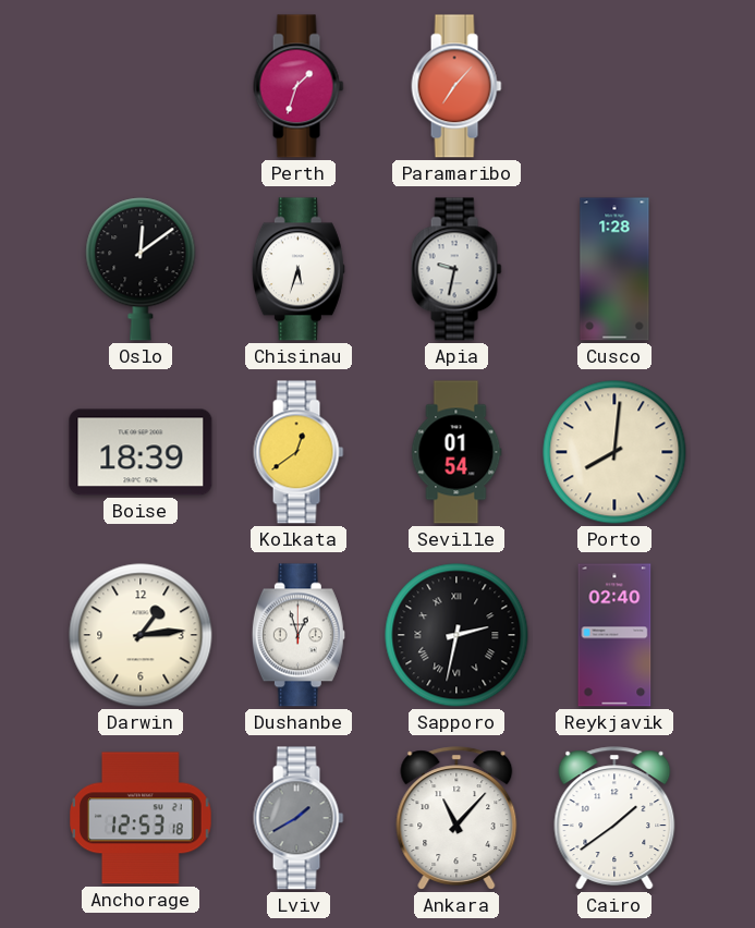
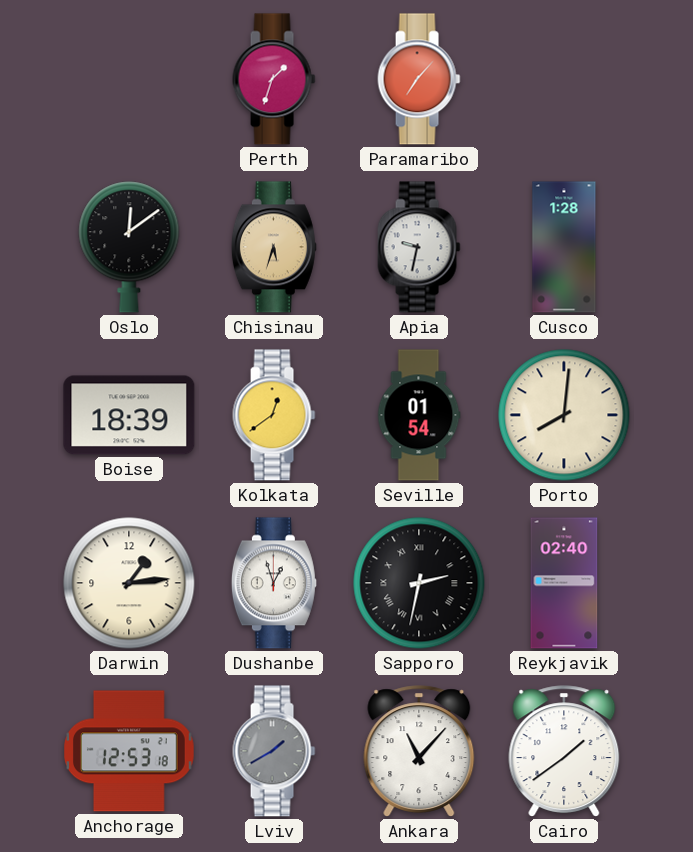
Chisinau dial: white -> champagne (274, 247)
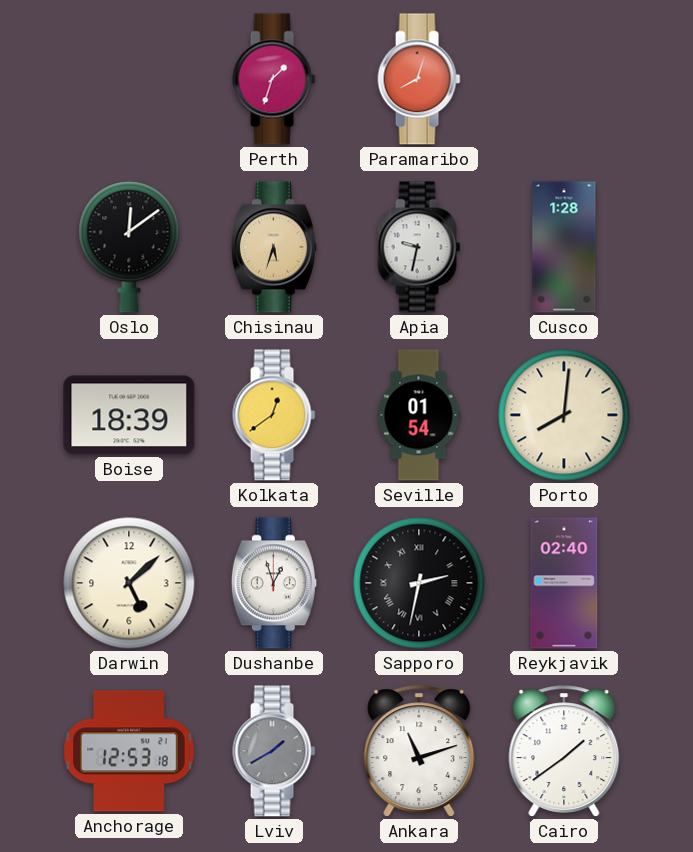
Paramaribo: 7:07 -> 8:03 (419, 79)
Darwin: 1:14 -> 5:08 (129, 583)
Ankara: 11:07 -> 11:12 (419, 751)
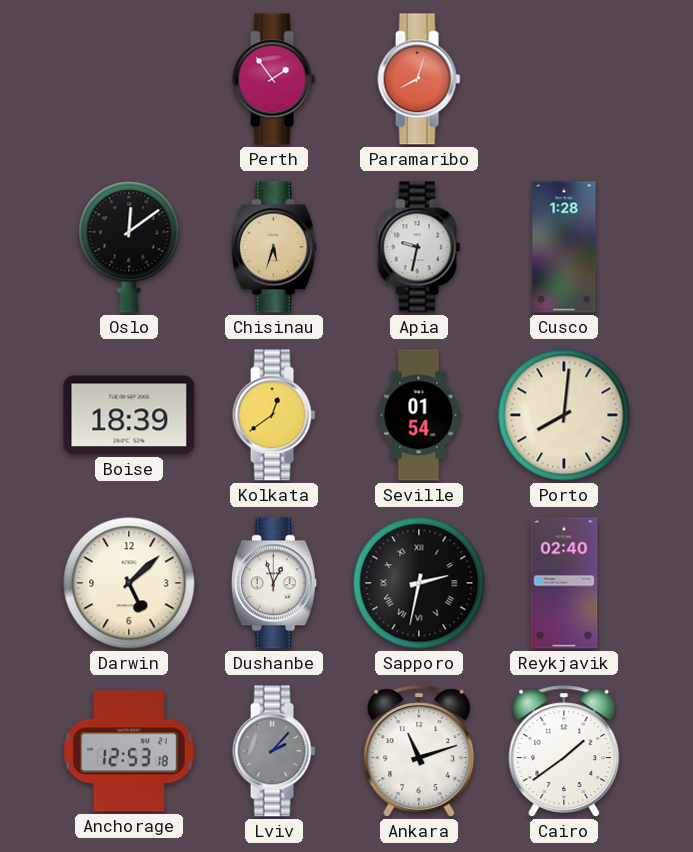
Perth: 1:33 -> 1:54 (274, 79)
Lviv: 1:40 -> 2:07 (274, 751)
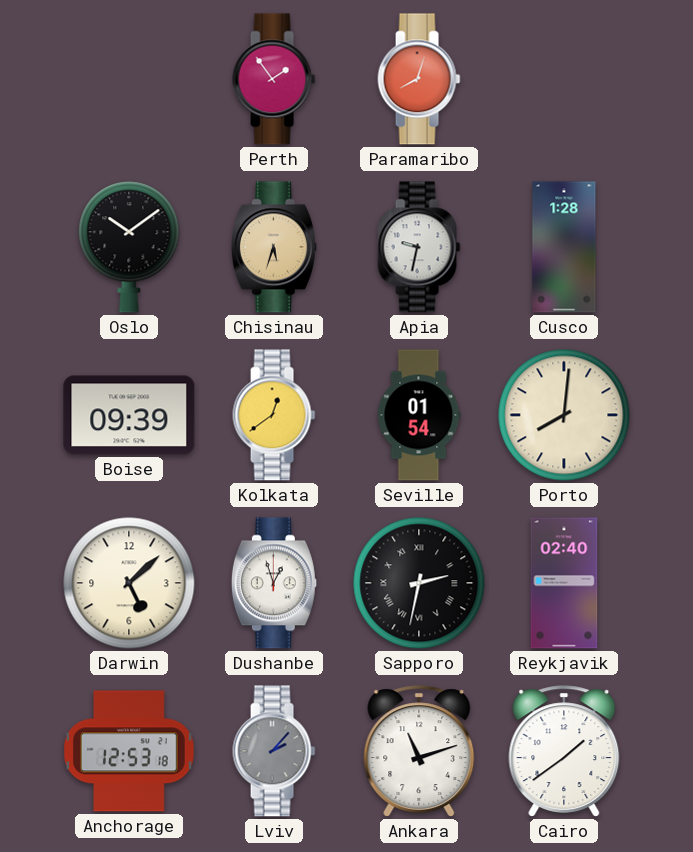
Oslo: 12:09 -> 10:09 (129, 247)
Boise: 18:39 -> 09:39 (129, 415)
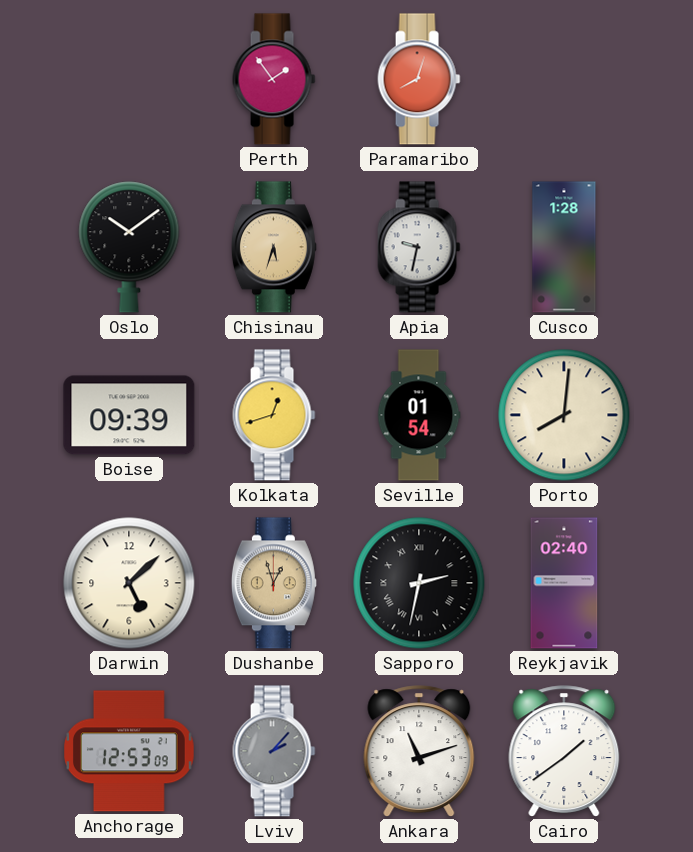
Kolkata: 12:39 -> 12:42 (274, 415)
Dushanbe dial: white -> champagne (274, 583)
Anchorage: 12:53:18 -> 12:53:09 (130, 751)
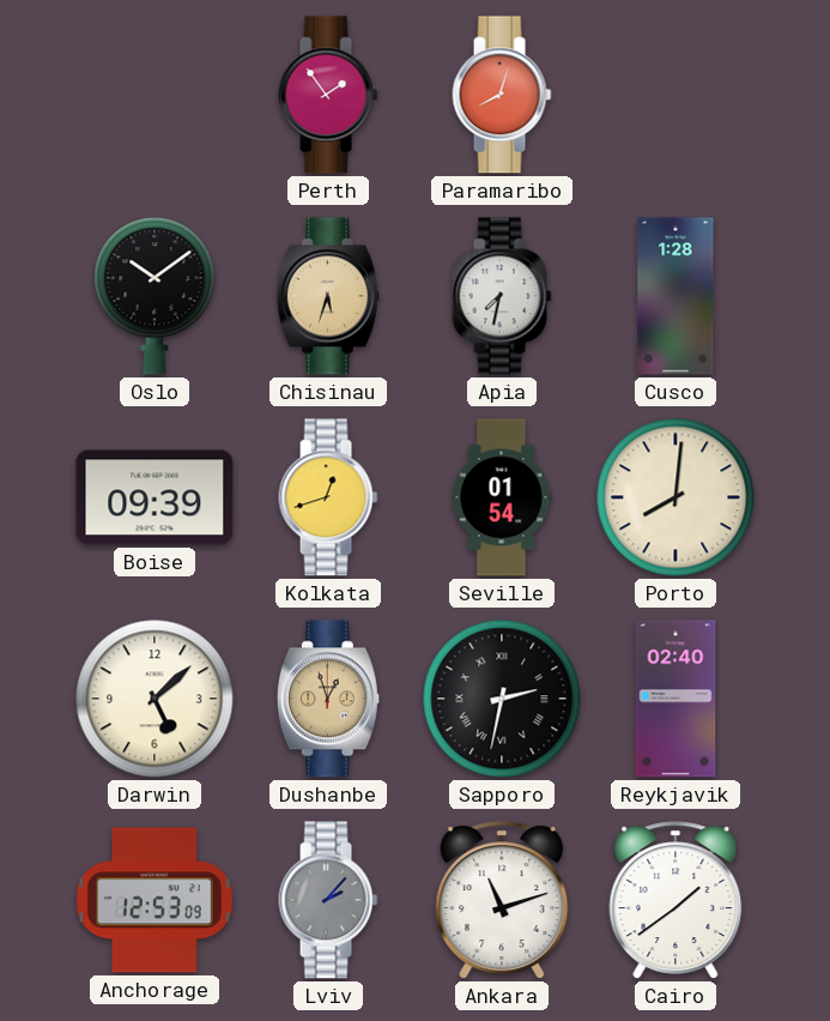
Apia: 9:32 -> 7:32 (502, 296)
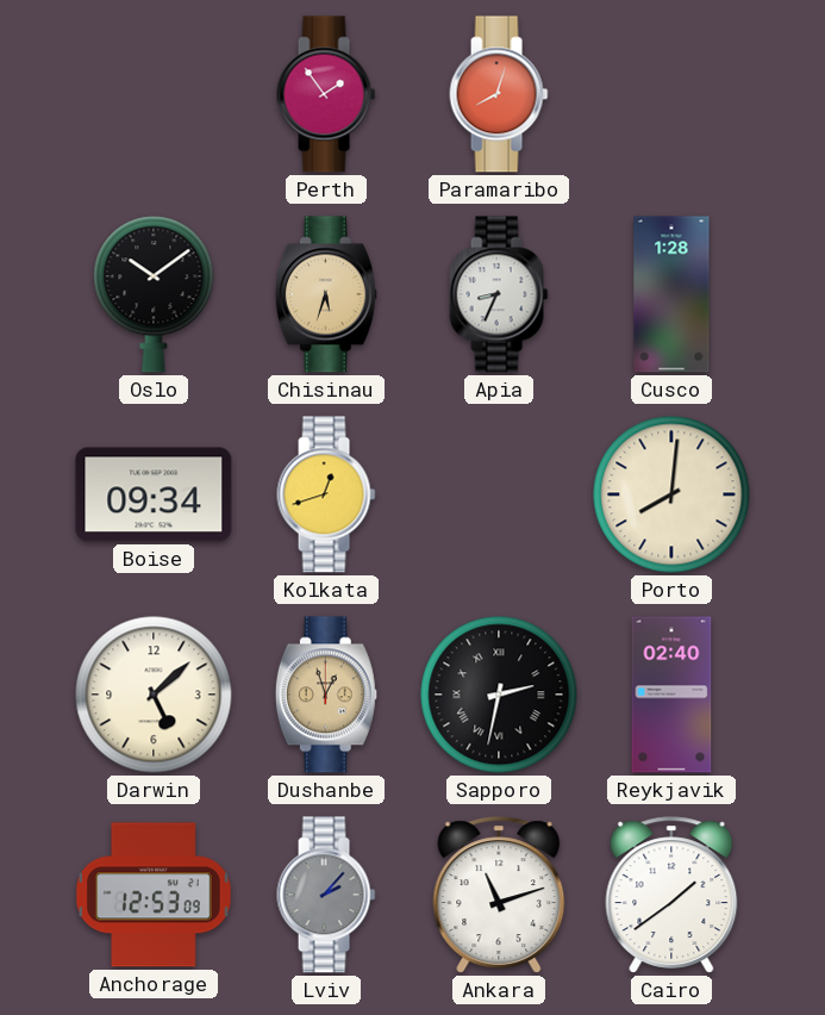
Apia: 7:32 -> 8:34 (499, 294)
Boise: 09:39 -> 09:34 (154, 494)
Seville: 01:54 -> none (502, 497)
